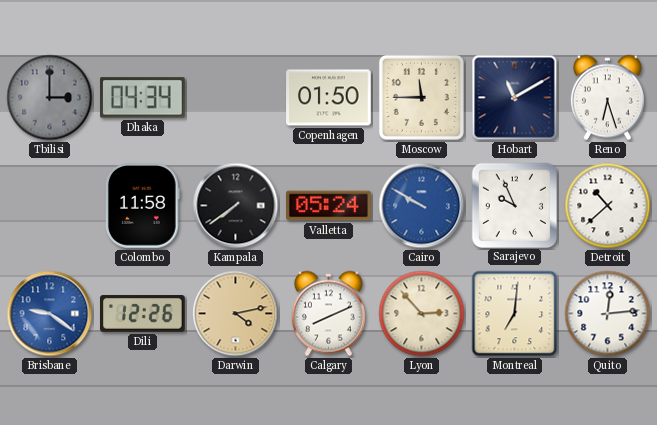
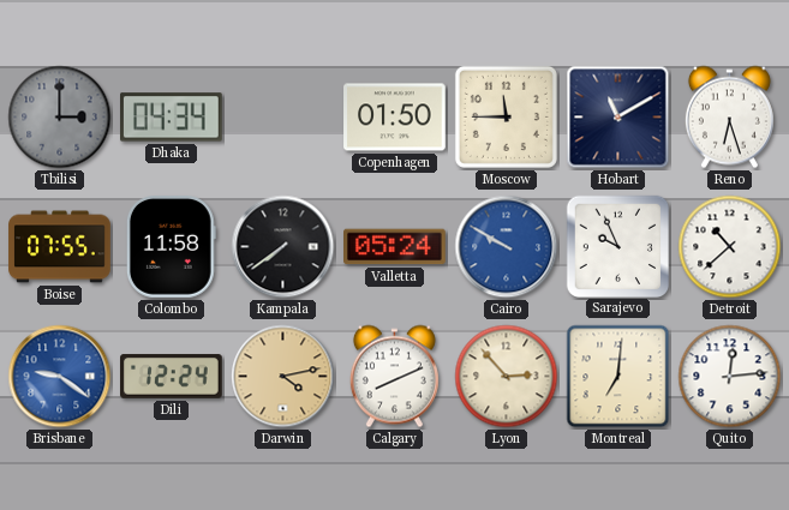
Boise: none -> 07:55 (60, 247)
Dili: 12:26 -> 12:24 (172, 377)
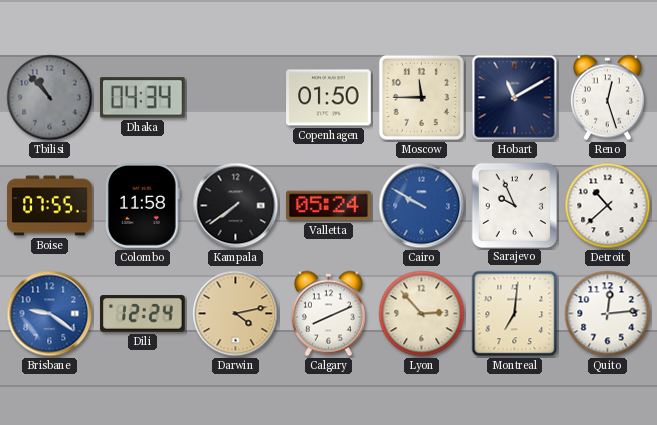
Tbilisi: 3:00 -> 10:53 (50, 98)
Reno: 6:27 -> 12:27 (607, 98)
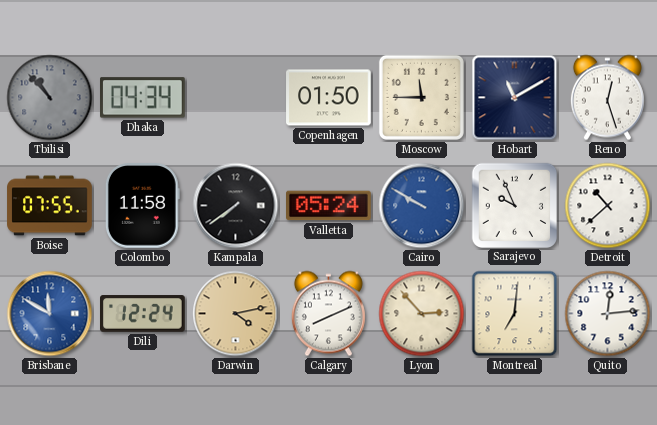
Brisbane: 9:21 -> 11:50 (50, 314)
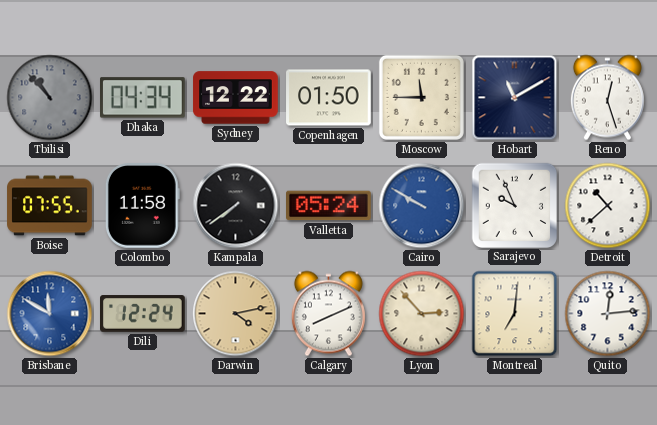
Sydney: none -> 12:22 (236, 98)
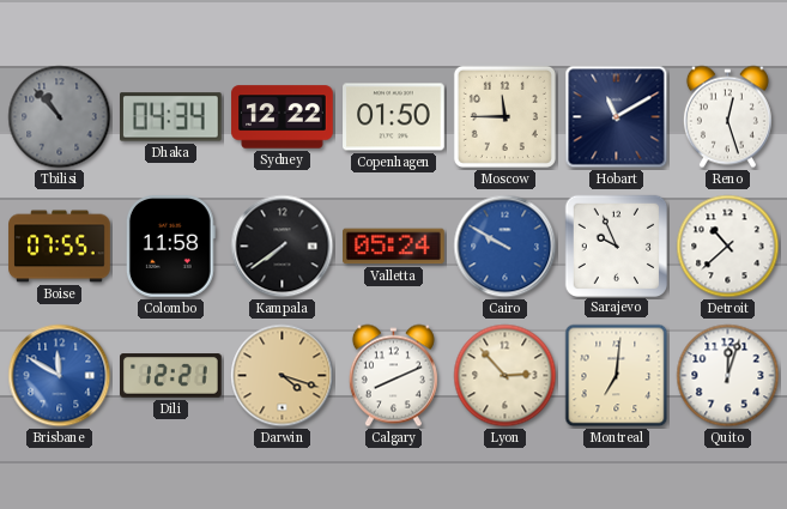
Dili: 12:24 -> 12:21 (171, 376)
Darwin: 4:13 -> 4:18 (283, 376)
Quito: 12:14 -> 12:03 (728, 376)
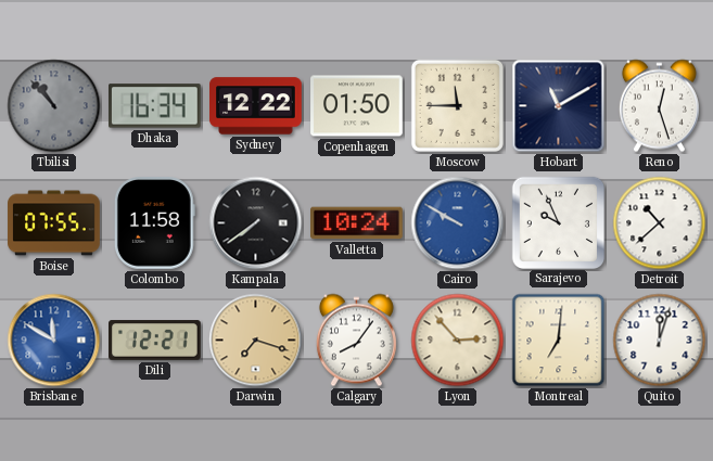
Dhaka: 04:34 -> 16:34 (155, 106)
Valletta: 05:24 -> 10:24 (357, 223)
Darwin: 4:18 -> 7:18 (256, 341)
Calgary: 8:11 -> 8:06 (356, 341)
